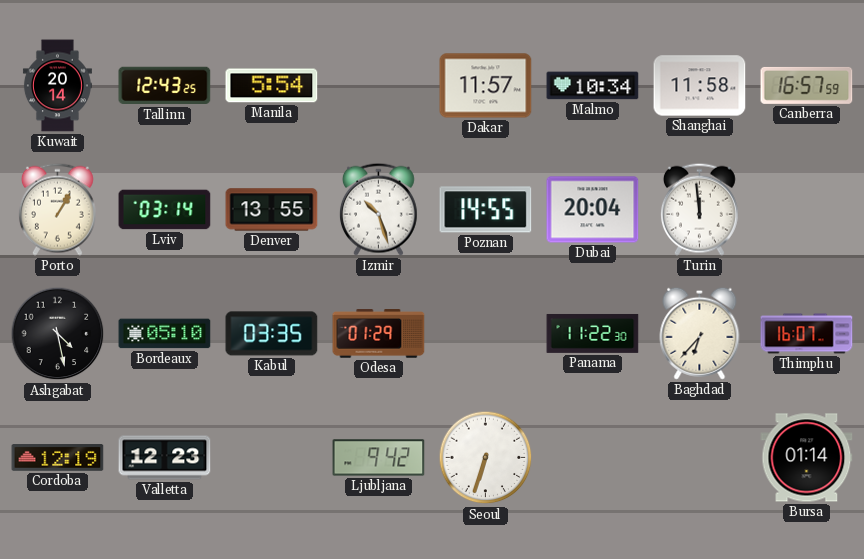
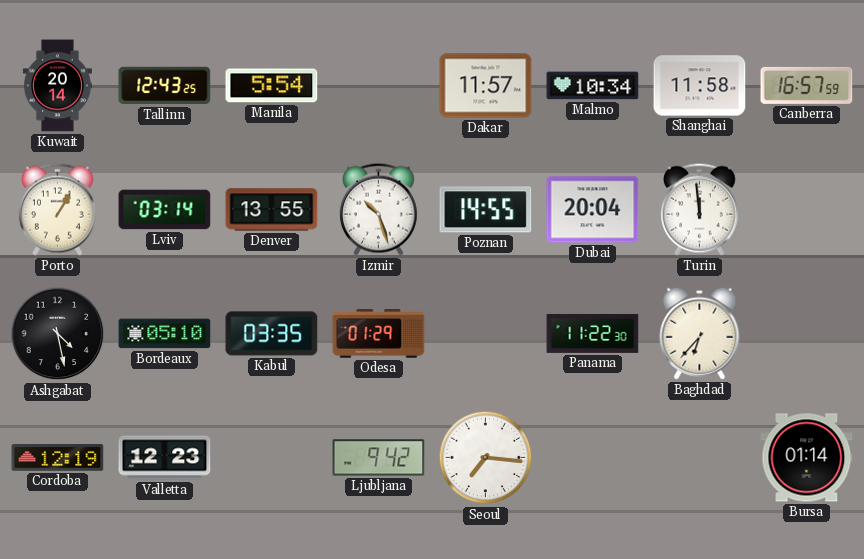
Thimphu: 16:07 -> none (807, 334)
Seoul: 6:33 -> 7:16 (486, 458)
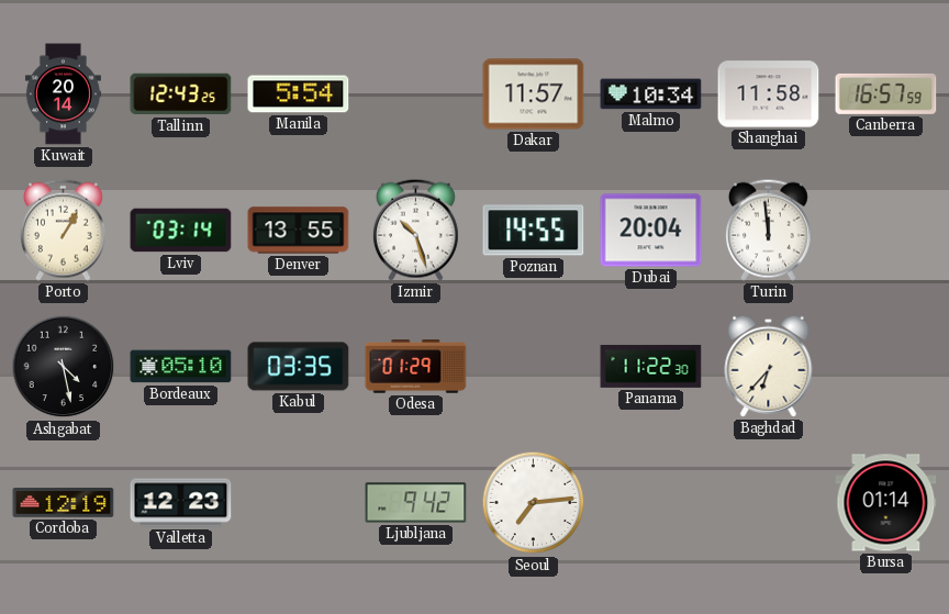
Seoul: 7:16 -> 7:14 (534, 503)
